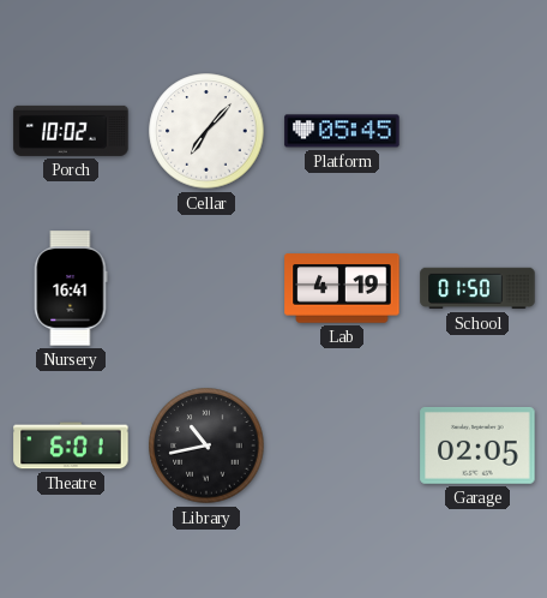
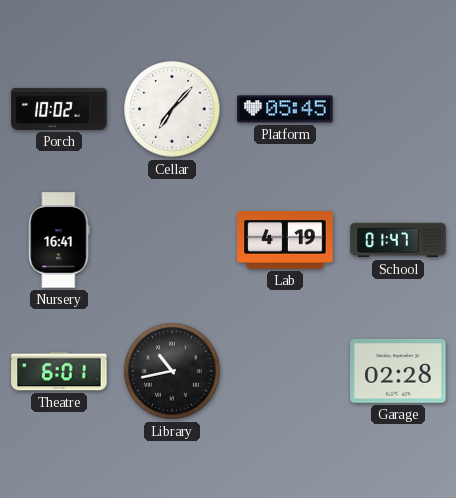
School: 01:50 -> 01:47 (398, 240)
Garage: 02:05 -> 02:28 (398, 371)
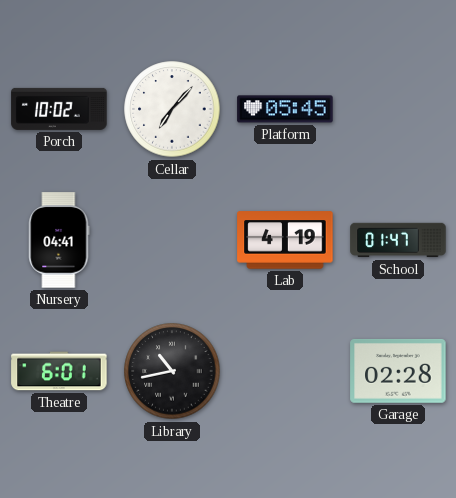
Nursery: 16:41 -> 04:41 (59, 240)
